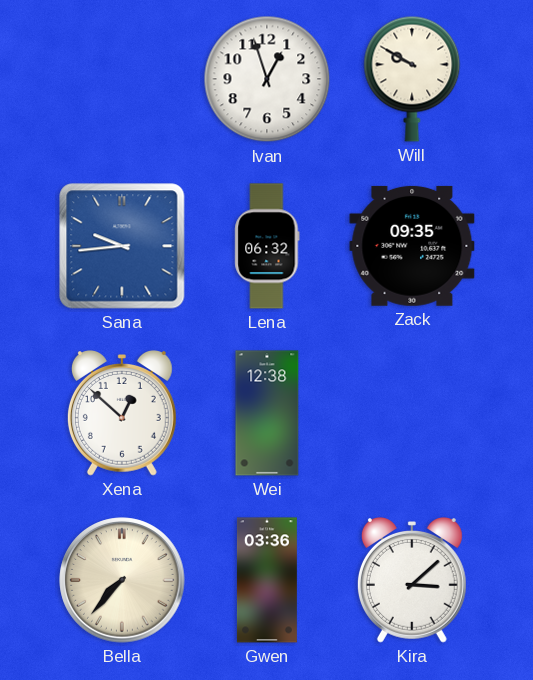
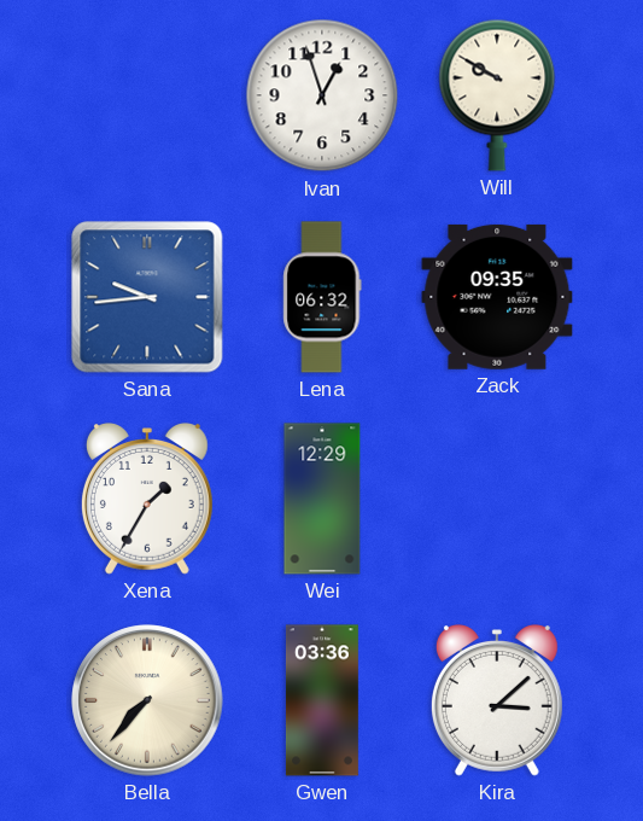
Xena: 12:52 -> 1:35 (147, 500)
Wei: 12:38 -> 12:29 (322, 499)
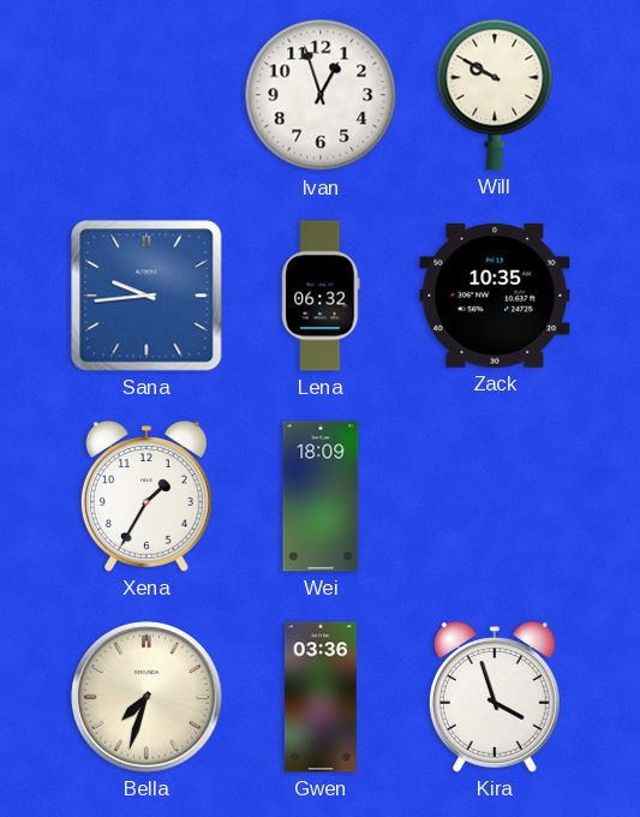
Zack: 09:35 -> 10:35 (495, 296)
Wei: 12:29 -> 18:09 (321, 496)
Bella: 7:37 -> 7:33 (146, 697)
Kira: 3:08 -> 3:57 (495, 698)
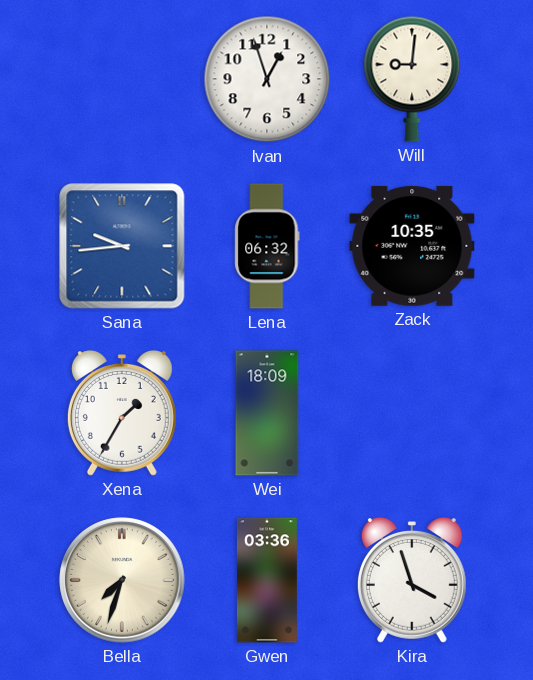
Will: 9:50 -> 9:01 (412, 79)
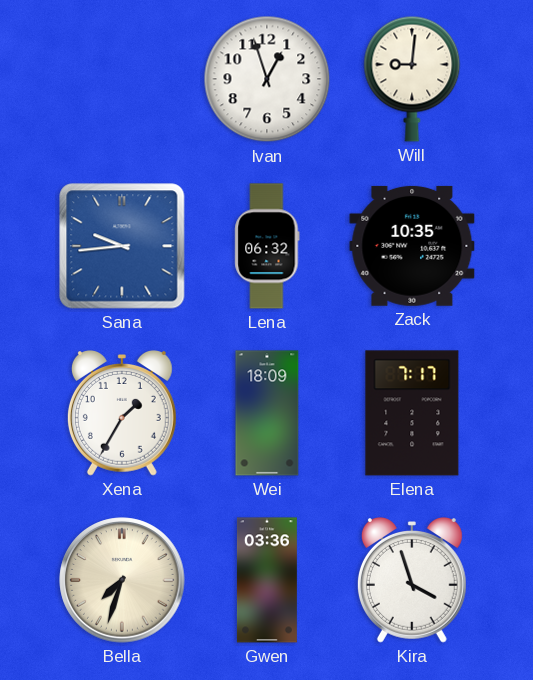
Elena: none -> 7:17 (412, 413)
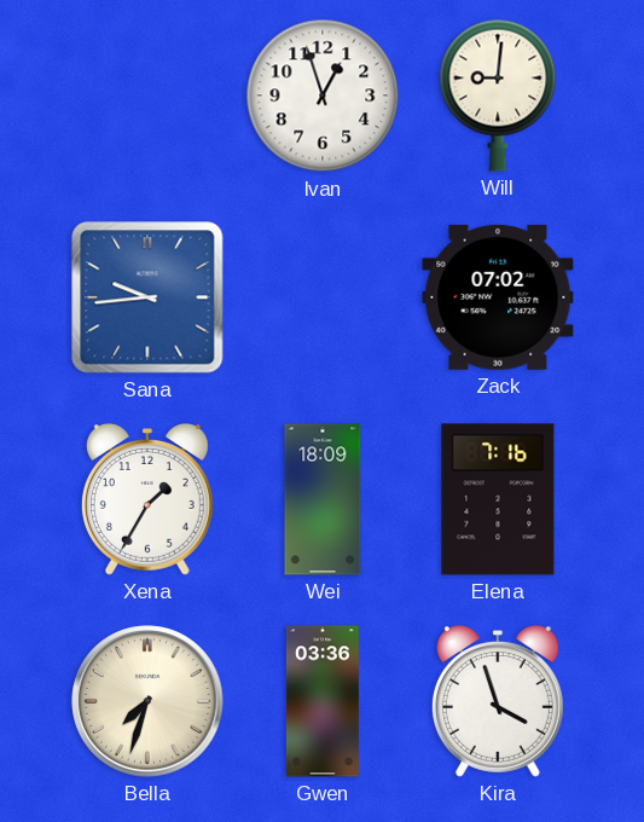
Lena: 06:32 -> none (267, 246)
Zack: 10:35 -> 07:02 (498, 297)
Elena: 7:17 -> 7:16 (498, 499)
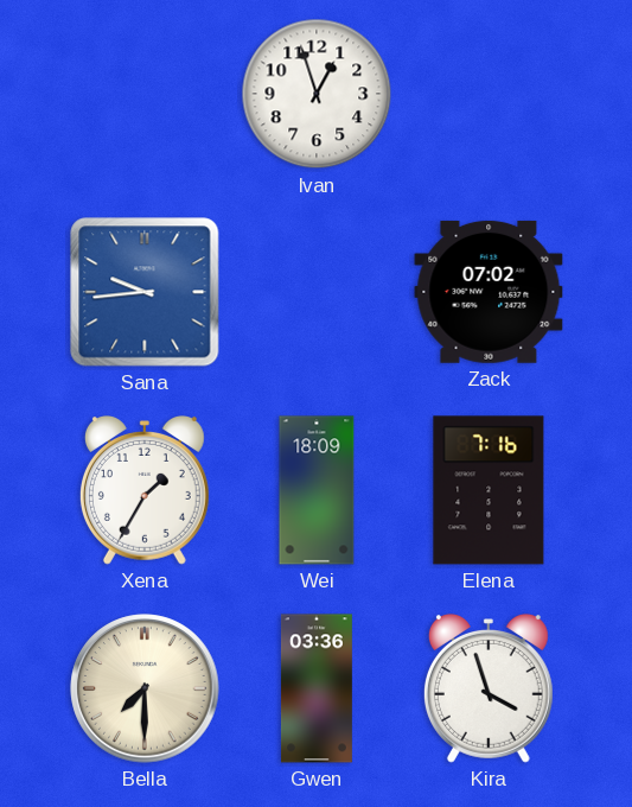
Will: 9:01 -> none (498, 95)
Bella: 7:33 -> 7:30 (145, 688)
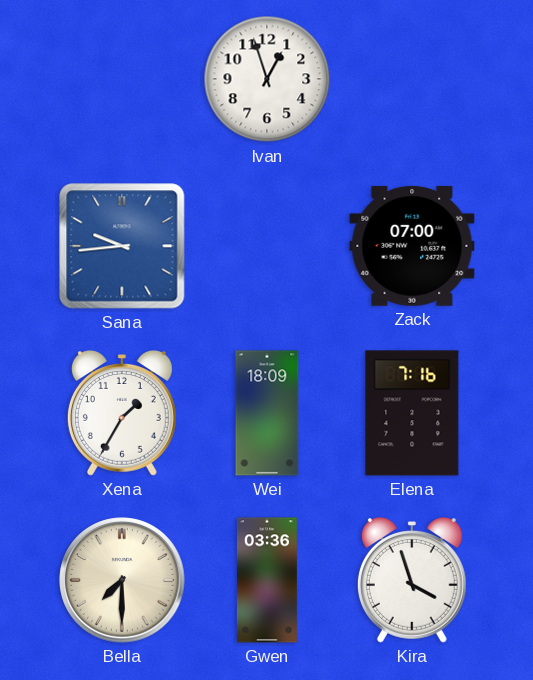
Zack: 07:02 -> 07:00 (412, 246)
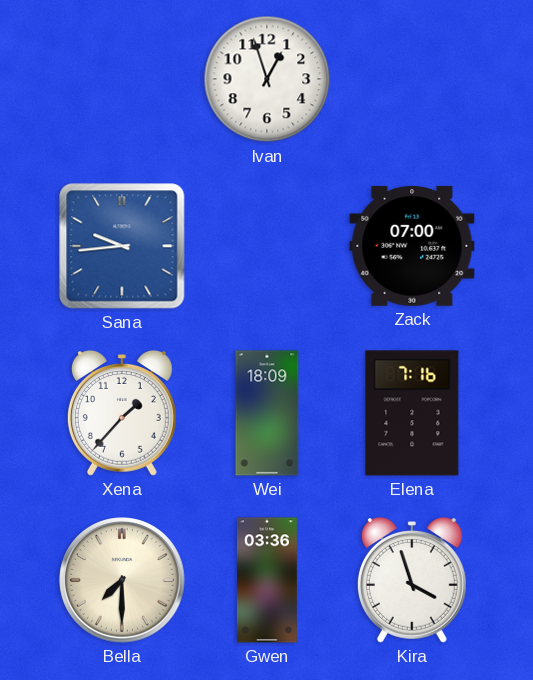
Xena: 1:35 -> 1:37 (122, 414)
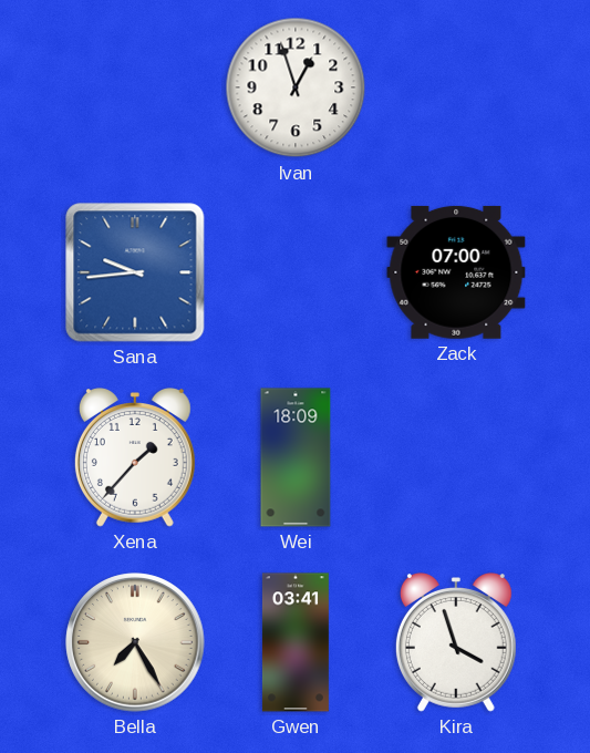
Elena: 7:16 -> none (412, 413)
Bella: 7:30 -> 7:25 (135, 642)
Gwen: 03:36 -> 03:41 (296, 642)
